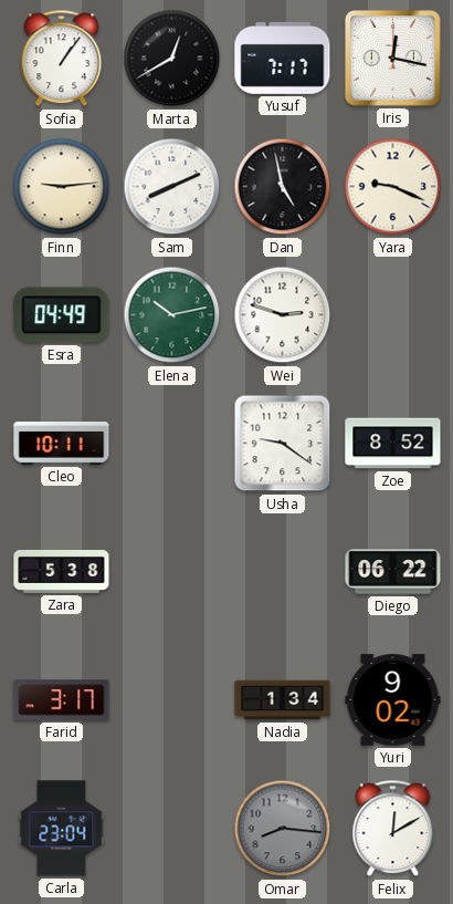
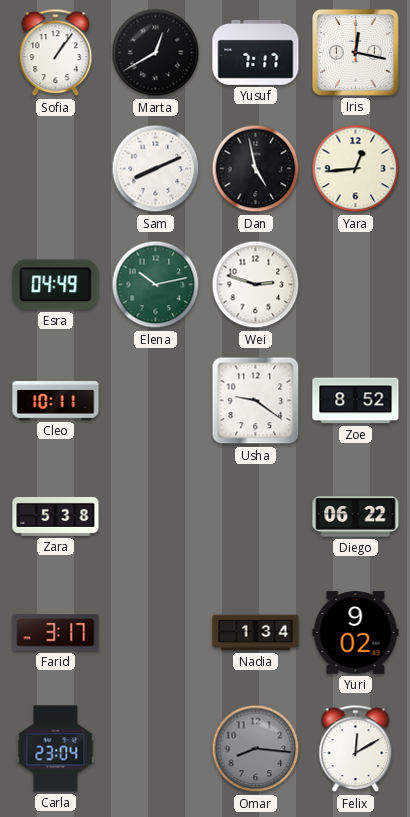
Finn: 9:14 -> none (62, 187)
Yara: 9:19 -> 12:44 (356, 169)
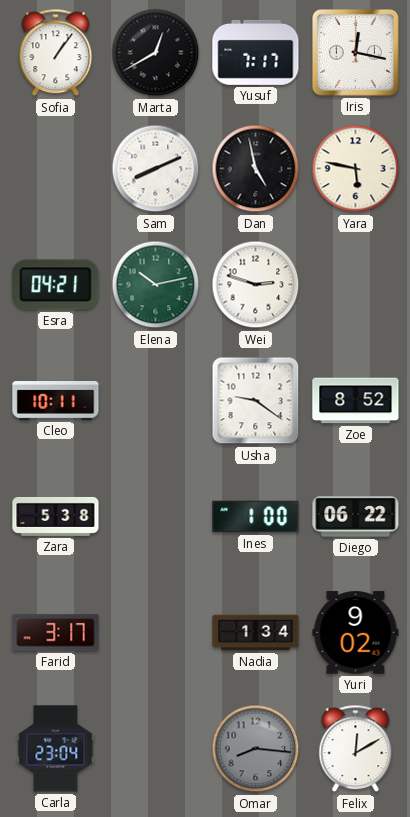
Yara: 12:44 -> 5:47 (356, 169)
Esra: 04:49 -> 04:21 (56, 285)
Ines: none -> 1:00 (256, 517)
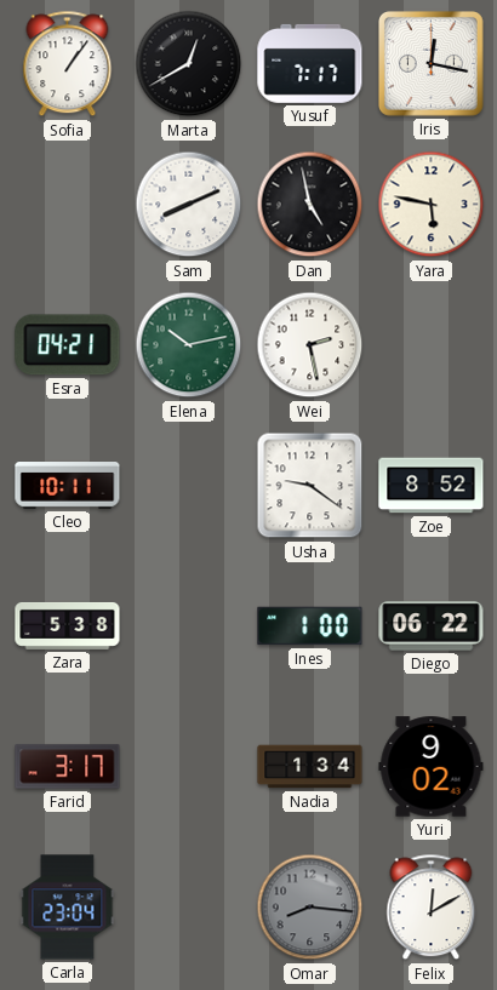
Wei: 2:48 -> 2:28 (310, 345)
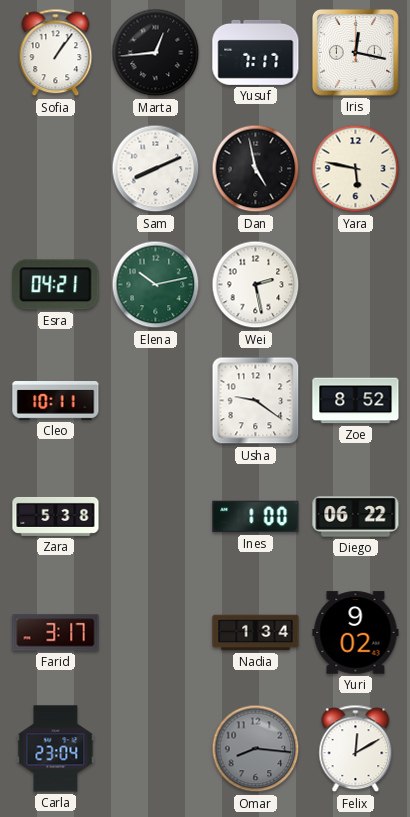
Marta: 12:40 -> 12:44 (156, 53)
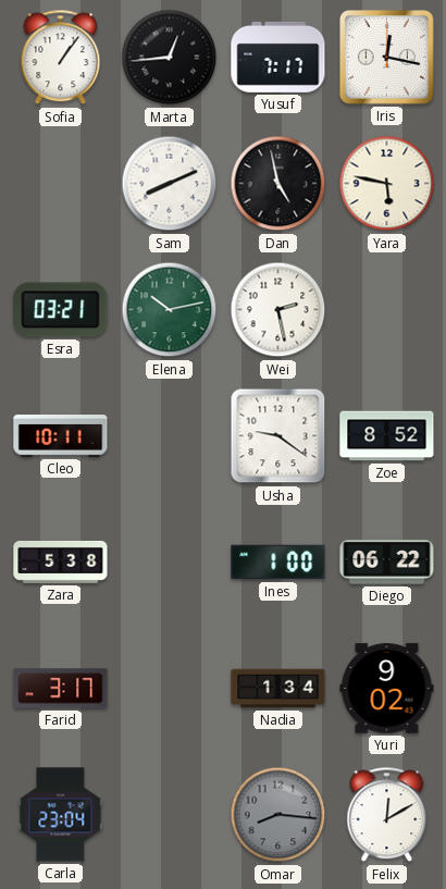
Esra: 04:21 -> 03:21 (61, 310)
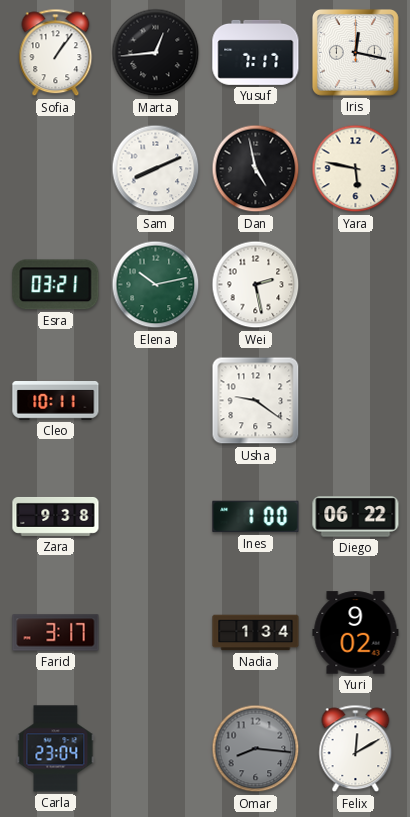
Zoe: 8:52 -> none (387, 436)
Zara: 5:38 -> 9:38 (56, 516)
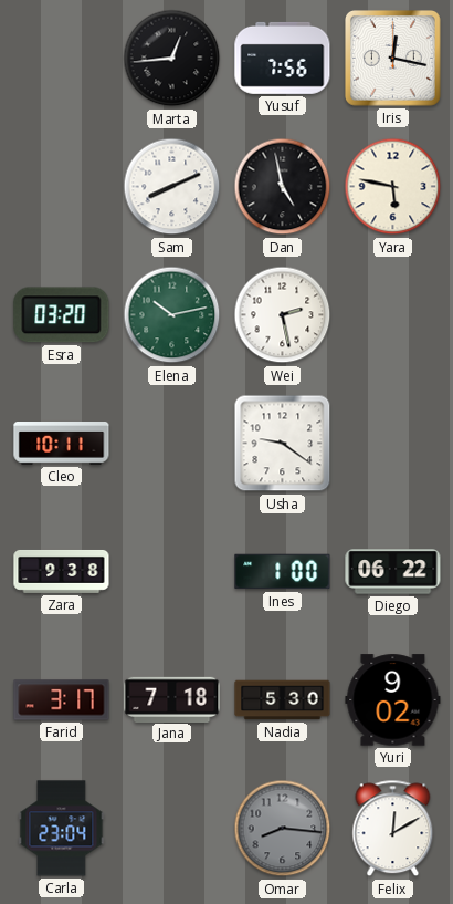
Sofia: 1:06 -> none (56, 53)
Yusuf: 7:17 -> 7:56 (283, 58)
Esra: 03:21 -> 03:20 (62, 315)
Jana: none -> 7:18 (172, 699)
Nadia: 1:34 -> 5:30 (283, 700)
